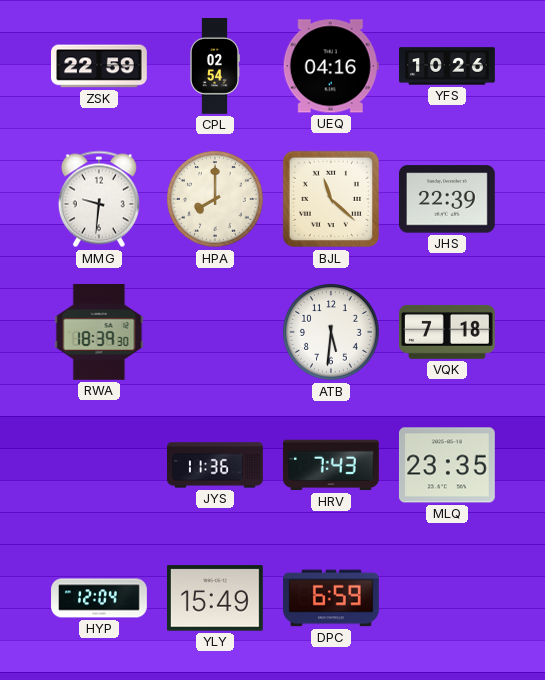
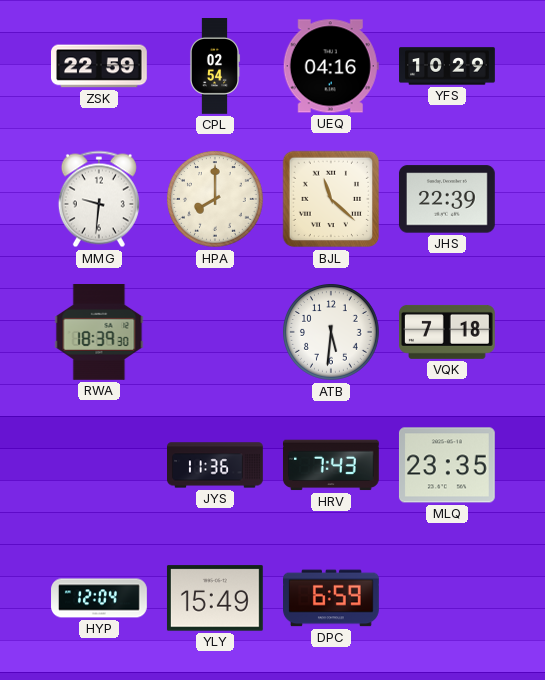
YFS: 10:26 -> 10:29 (447, 66)
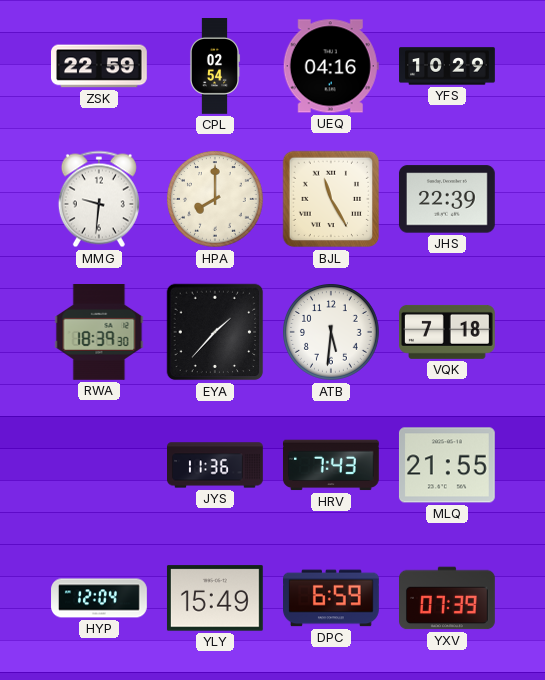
BJL: 11:22 -> 11:25 (331, 199)
EYA: none -> 1:37 (215, 332)
MLQ: 23:35 -> 21:55 (447, 465)
YXV: none -> 07:39 (448, 598)
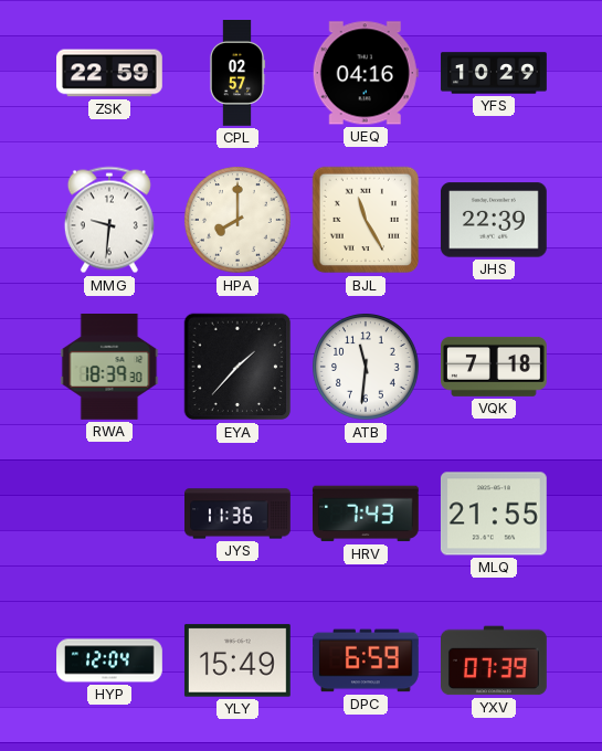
CPL: 02:54 -> 02:57 (237, 74)
ATB: 5:31 -> 11:31 (367, 368)
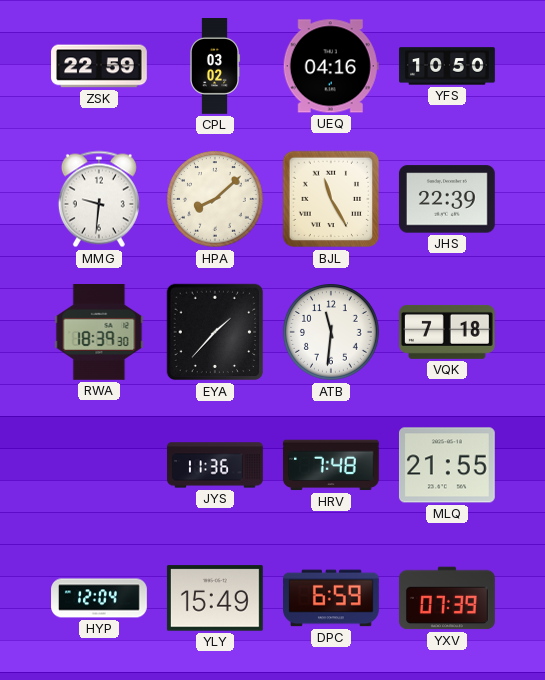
CPL: 02:57 -> 03:02 (215, 67)
YFS: 10:29 -> 10:50 (447, 66)
HPA: 8:00 -> 8:08 (216, 200)
HRV: 7:43 -> 7:48 (331, 465)
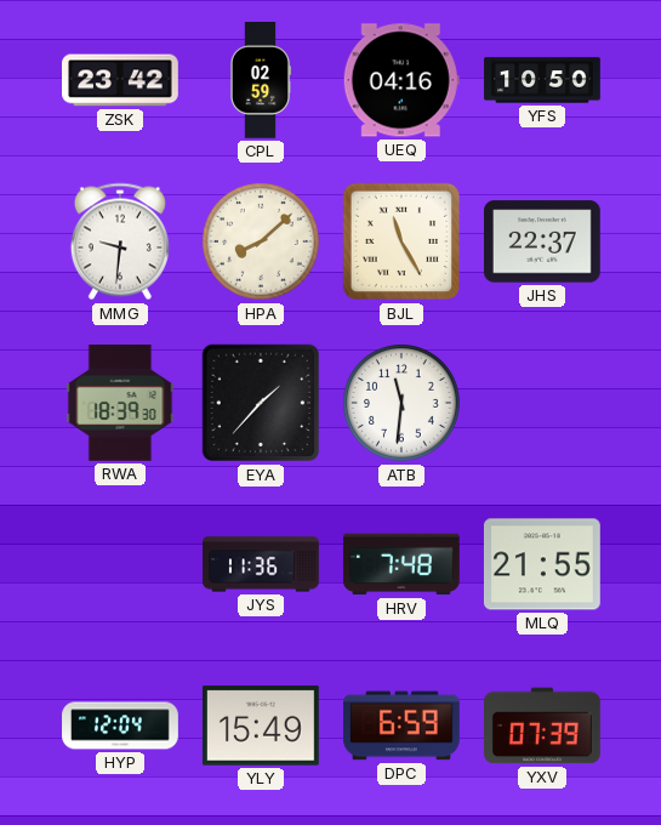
ZSK: 22:59 -> 23:42 (121, 80)
CPL: 03:02 -> 02:59 (261, 81)
JHS: 22:39 -> 22:37 (542, 241)
VQK: 7:18 -> none (448, 332)
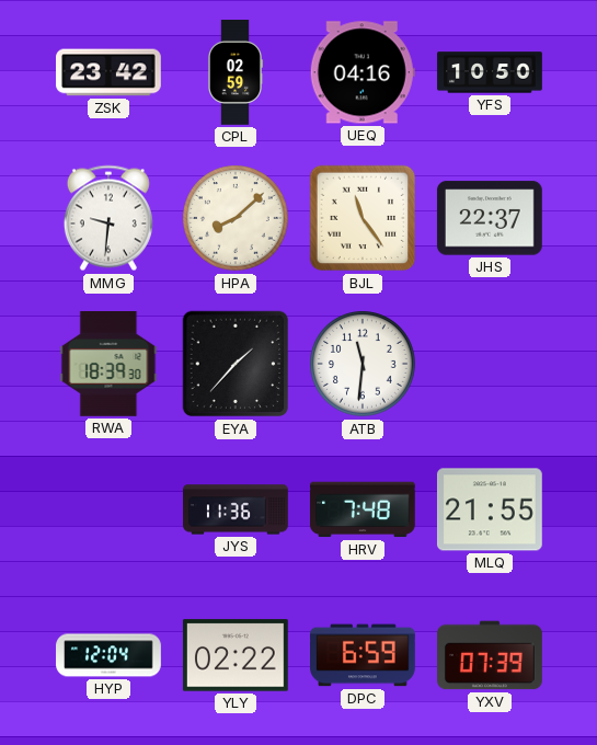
BJL: 11:25 -> 11:24 (363, 218)
YLY: 15:49 -> 02:22 (236, 655)
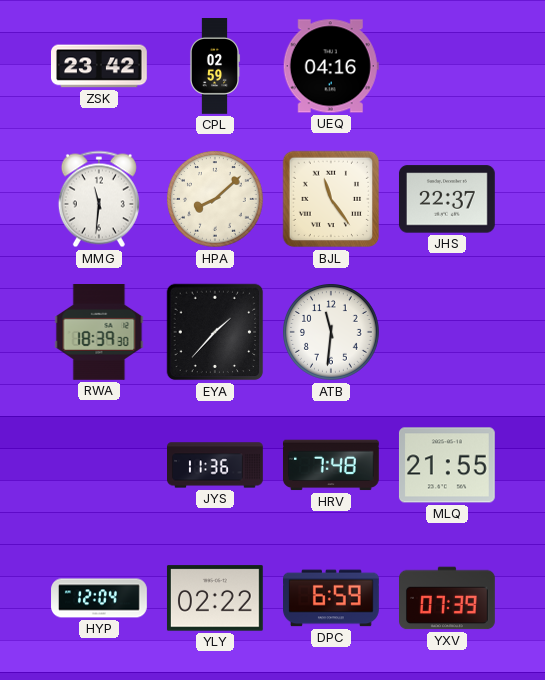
YFS: 10:50 -> none (490, 72)
MMG: 9:31 -> 11:31 (99, 199)
